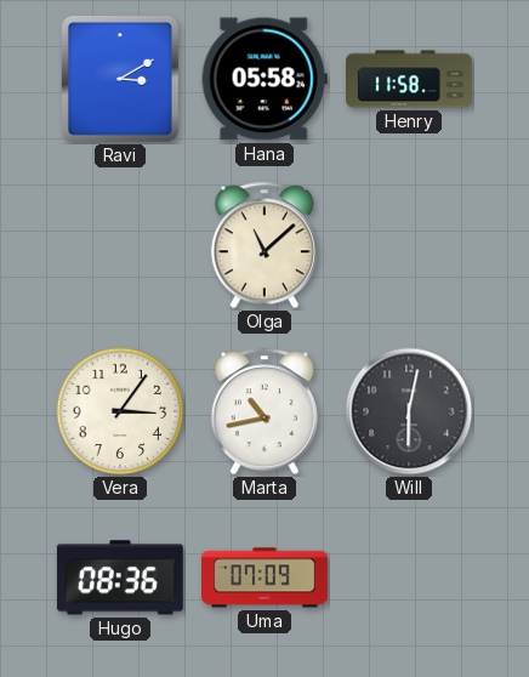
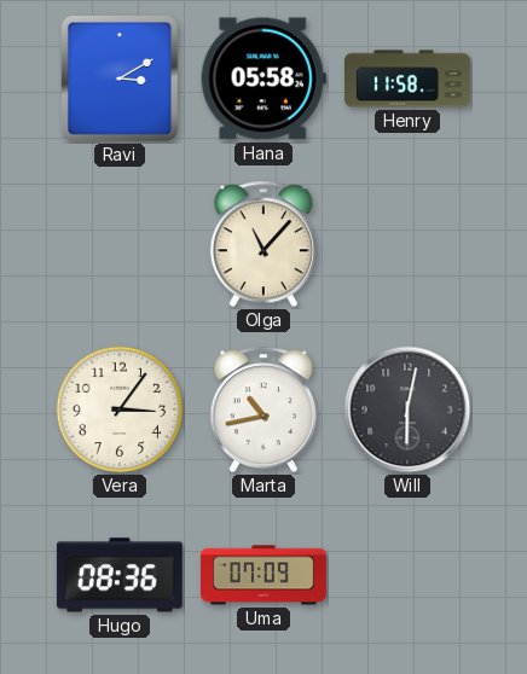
Olga: 11:08 -> 11:07 (263, 244)
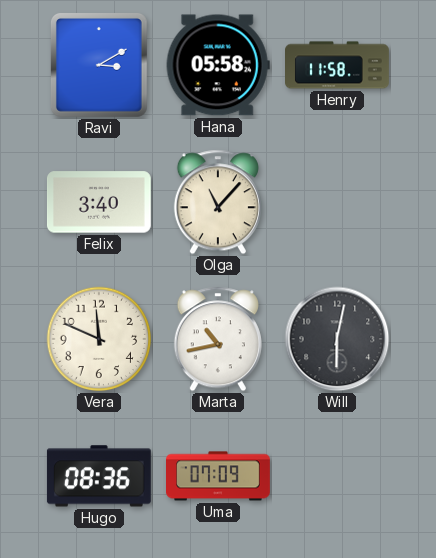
Felix: none -> 3:40 (99, 202)
Vera: 3:06 -> 11:49 (99, 339)
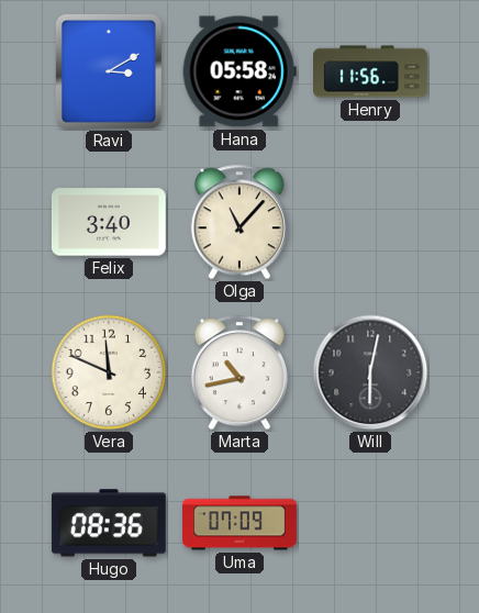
Henry: 11:58 -> 11:56 (371, 71)
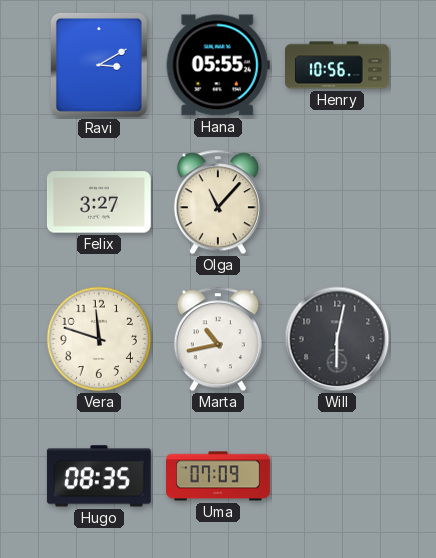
Hana: 05:58 -> 05:55 (218, 65)
Henry: 11:56 -> 10:56 (338, 65)
Felix: 3:40 -> 3:27 (99, 202)
Vera: 11:49 -> 11:48 (99, 339)
Hugo: 08:36 -> 08:35 (99, 476)
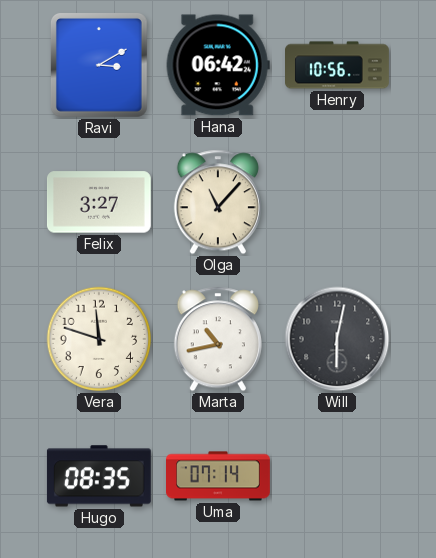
Hana: 05:55 -> 06:42 (218, 65)
Uma: 07:09 -> 07:14 (219, 476)
